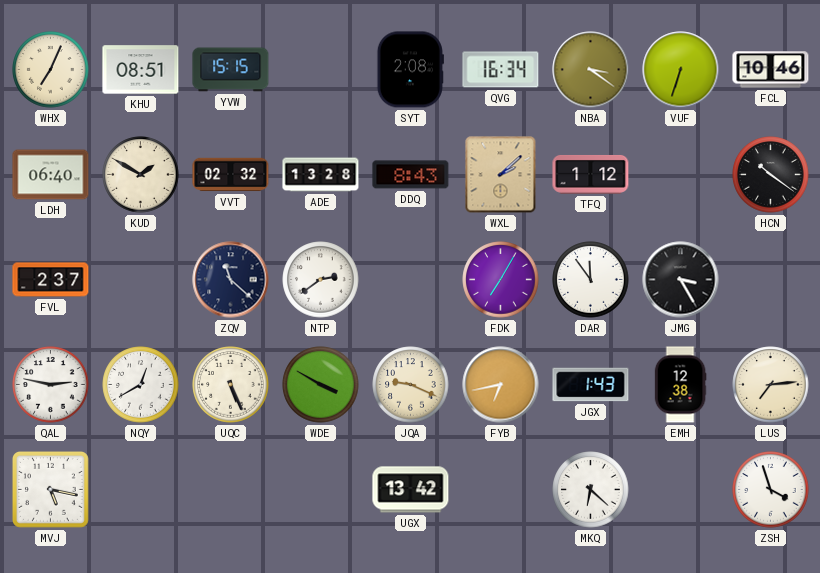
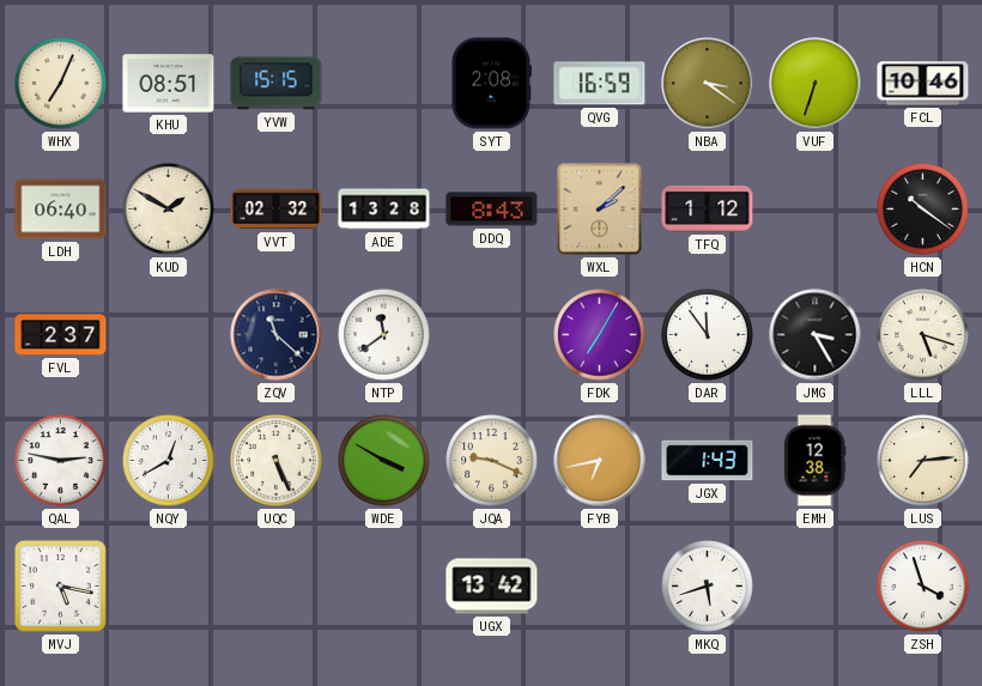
QVG: 16:34 -> 16:59 (600, 84)
NTP: 2:39 -> 11:39 (384, 335)
LLL: none -> 5:18 (923, 335)
MKQ: 6:22 -> 5:42 (708, 587)
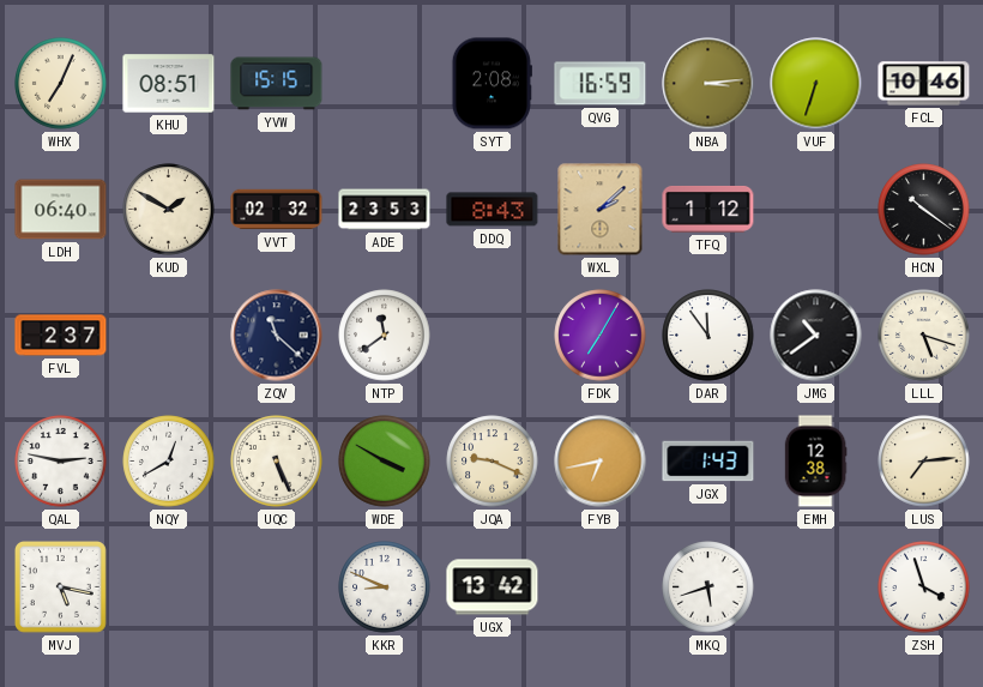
NBA: 3:21 -> 3:14 (708, 84)
ADE: 13:28 -> 23:53 (385, 210)
JMG: 3:25 -> 10:39 (816, 336)
KKR: none -> 8:49 (385, 587)
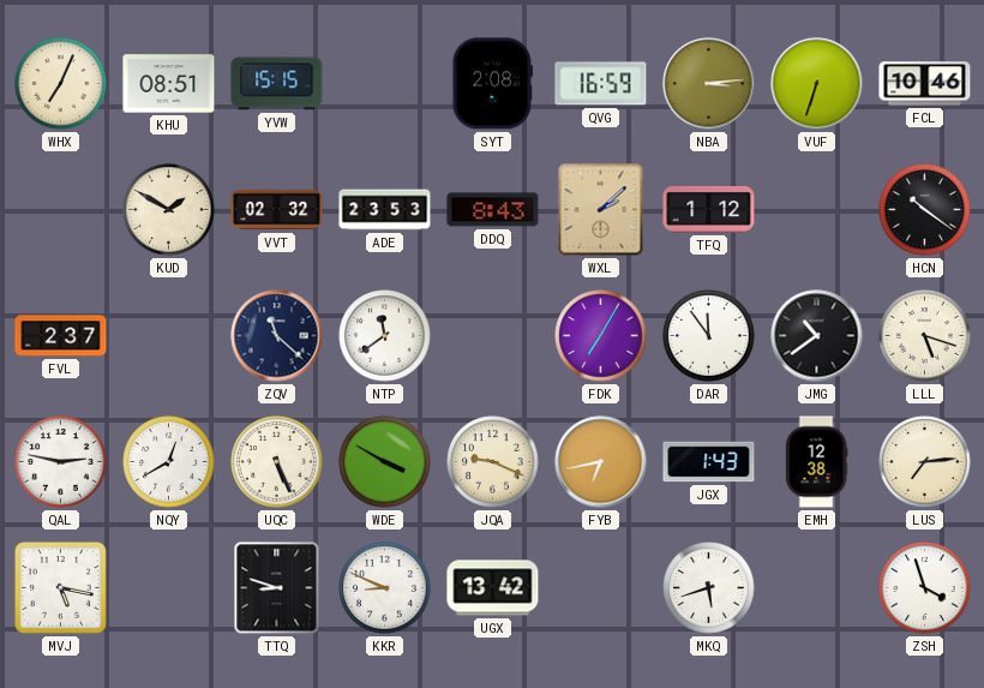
LDH: 06:40 -> none (61, 210)
TTQ: none -> 8:48 (277, 588)
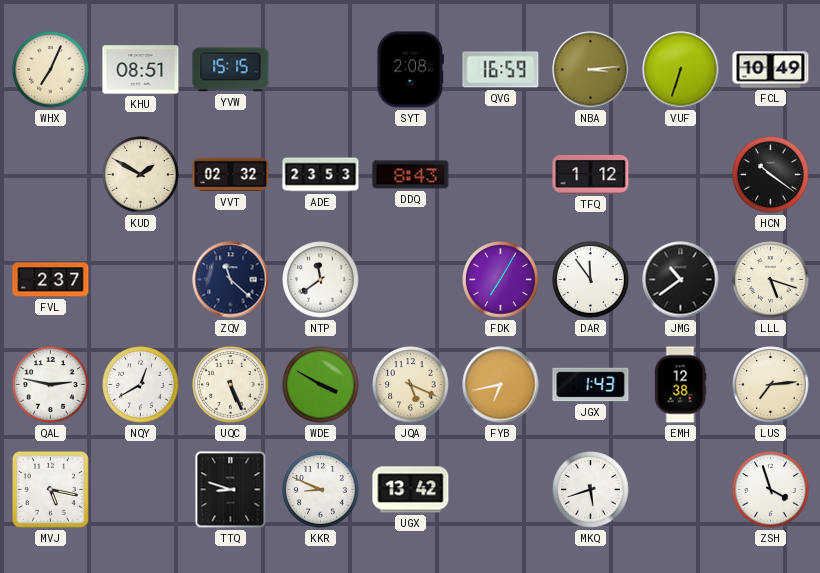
FCL: 10:46 -> 10:49 (771, 70)
WXL: 2:08 -> none (601, 210)
JQA: 9:19 -> 5:19 (411, 385)
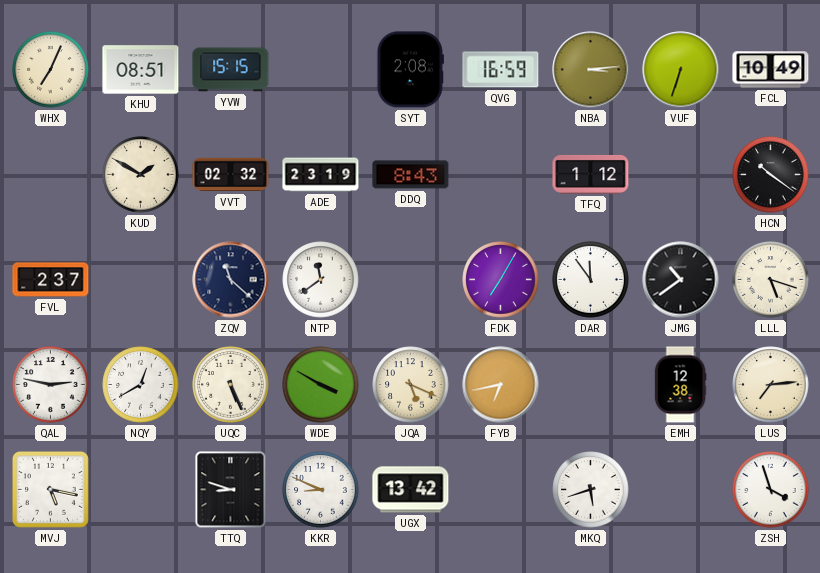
ADE: 23:53 -> 23:19 (321, 175)
JGX: 1:43 -> none (591, 385)
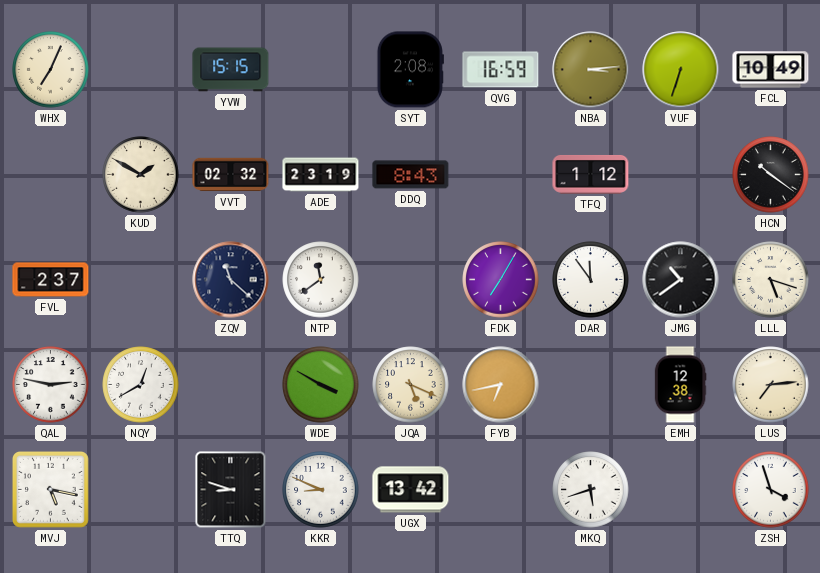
KHU: 08:51 -> none (141, 70)
UQC: 5:26 -> none (231, 385)
